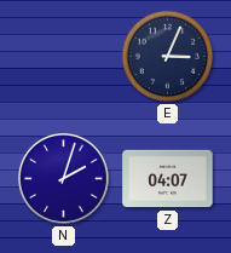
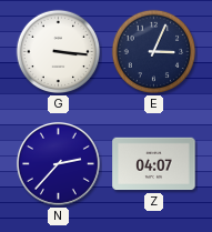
G: none -> 3:16 (59, 52)
N: 2:03 -> 2:37 (58, 163)
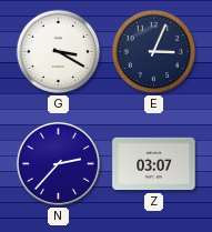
G: 3:16 -> 3:20 (59, 52)
Z: 04:07 -> 03:07 (154, 164)
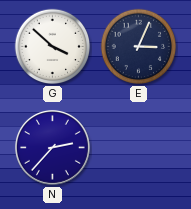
G: 3:20 -> 3:52 (53, 47)
Z: 03:07 -> none (154, 164)
